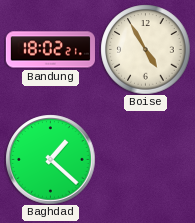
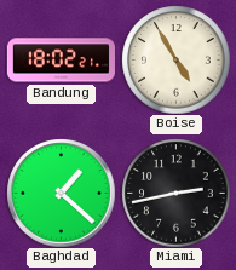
Miami: none -> 2:43 (175, 193)
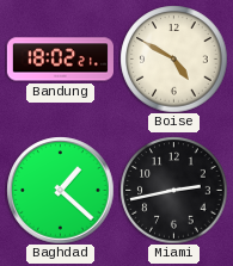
Boise: 4:55 -> 4:50 (173, 58)
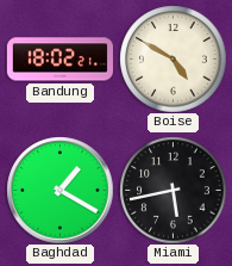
Baghdad: 1:22 -> 1:20 (59, 190)
Miami: 2:43 -> 5:43 (173, 190)
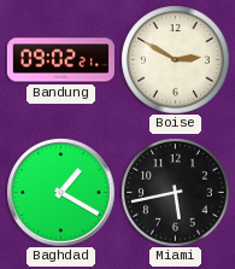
Bandung: 18:02 -> 09:02 (60, 60)
Boise: 4:50 -> 2:50 (175, 59)
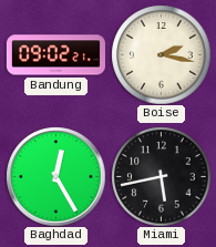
Boise: 2:50 -> 2:17 (161, 54)
Baghdad: 1:20 -> 12:25 (55, 176)
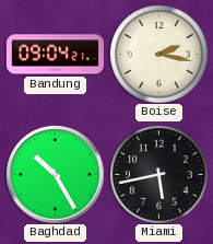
Bandung: 09:02 -> 09:04 (55, 55)
Baghdad: 12:25 -> 10:25 (55, 174)
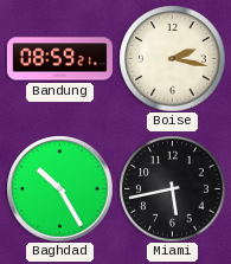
Bandung: 09:04 -> 08:59 (59, 59)
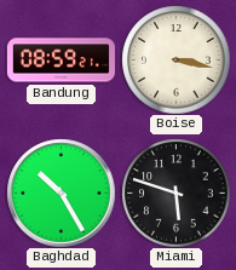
Boise: 2:17 -> 3:17 (175, 59)
Miami: 5:43 -> 5:48 (175, 193)
